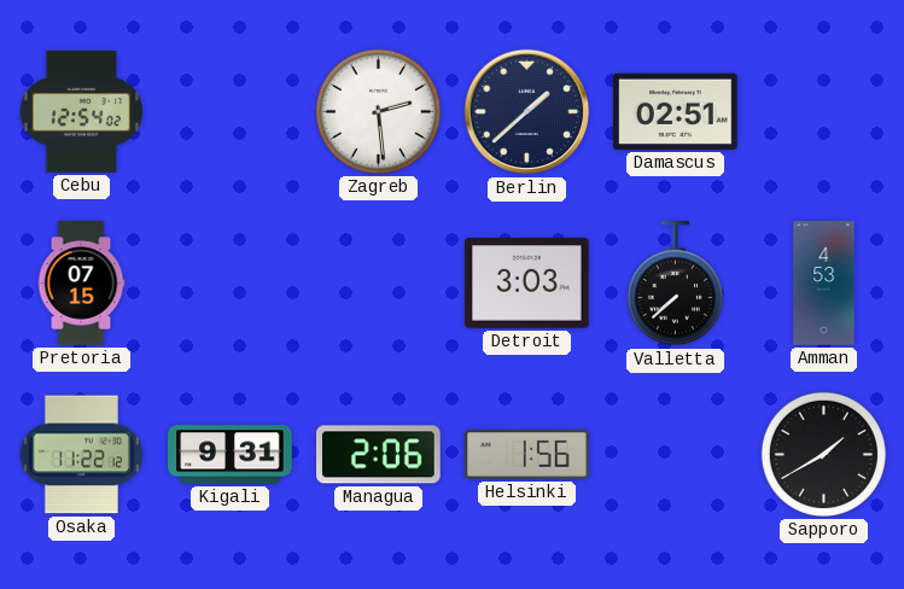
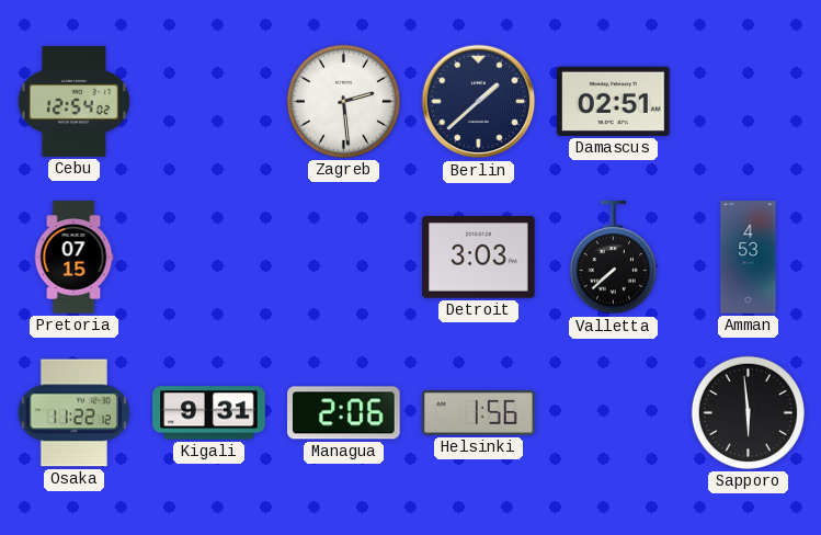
Sapporo: 1:40 -> 5:59 (748, 412)
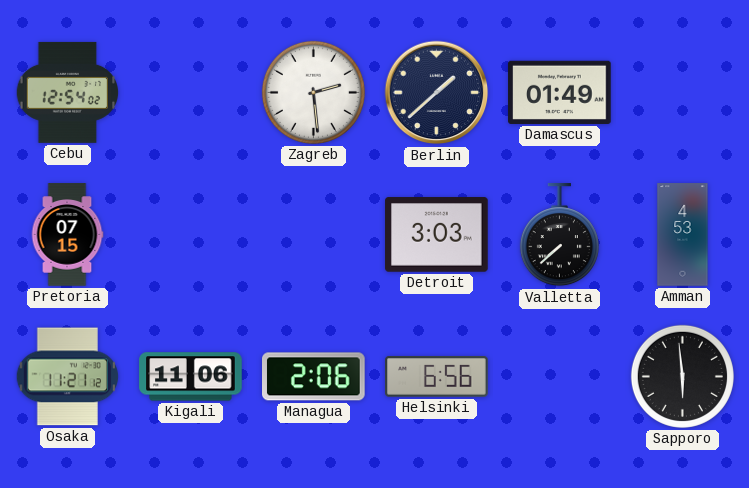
Damascus: 02:51 -> 01:49 (560, 92)
Osaka: 11:22 -> 11:21 (67, 377)
Kigali: 9:31 -> 11:06 (191, 377)
Helsinki: 1:56 -> 6:56 (437, 377)
